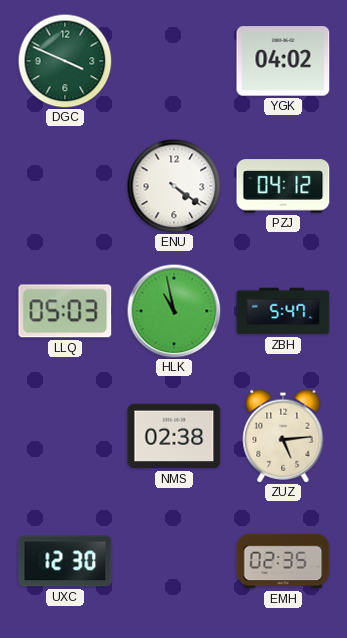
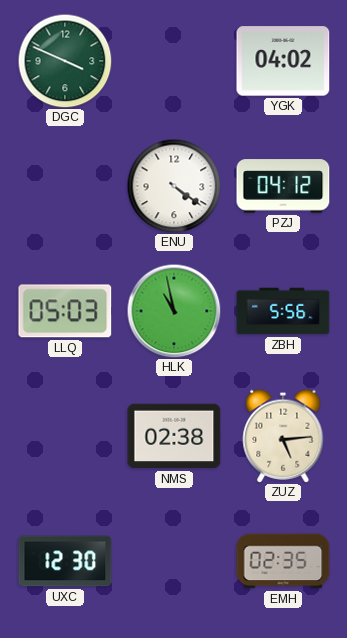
ZBH: 5:47 -> 5:56 (283, 311)
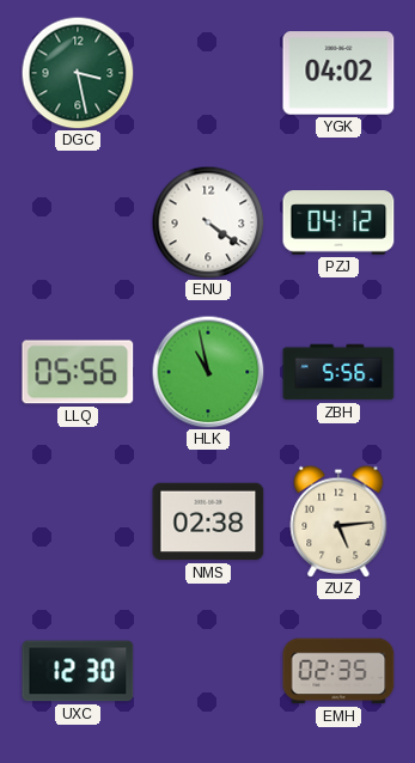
DGC: 3:49 -> 3:28 (78, 73)
LLQ: 05:03 -> 05:56 (78, 372)
